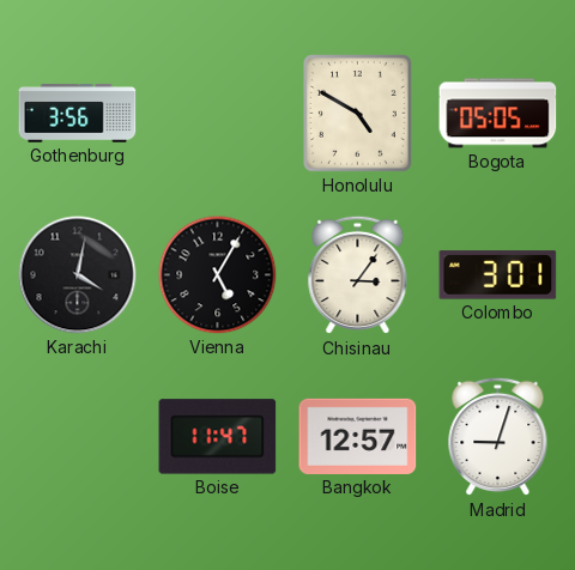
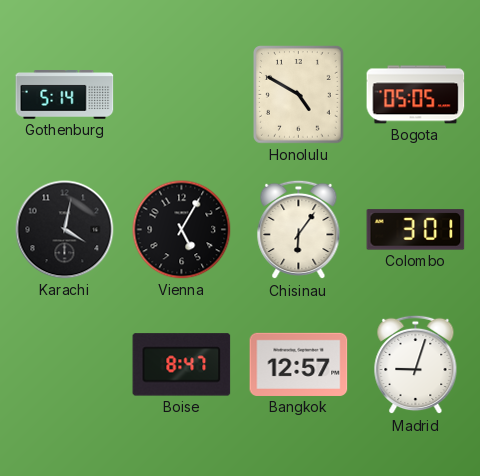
Gothenburg: 3:56 -> 5:14 (65, 95)
Chisinau: 3:06 -> 6:06 (299, 230)
Boise: 11:47 -> 8:47 (182, 365)
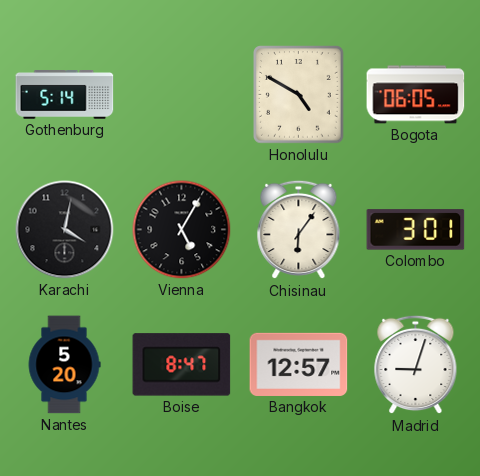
Bogota: 05:05 -> 06:05 (416, 95)
Nantes: none -> 5:20 (64, 365)
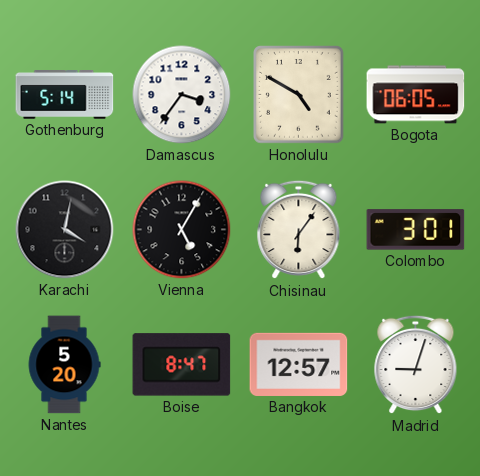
Damascus: none -> 3:36 (182, 95)
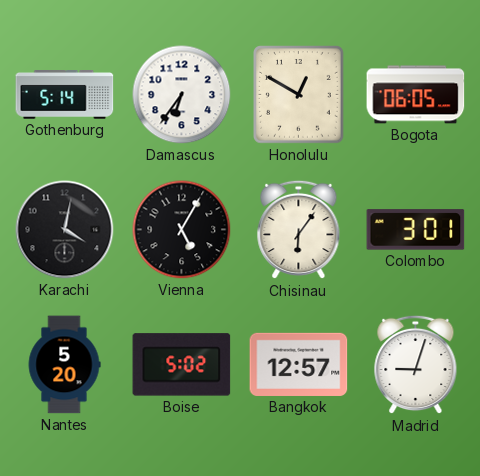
Damascus: 3:36 -> 6:36 (182, 95)
Honolulu: 4:50 -> 12:50 (299, 95)
Boise: 8:47 -> 5:02 (182, 365)
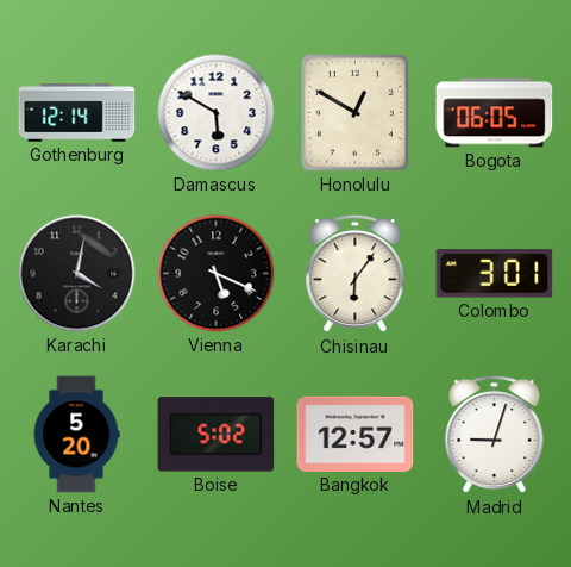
Gothenburg: 5:14 -> 12:14 (77, 113)
Damascus: 6:36 -> 5:50 (217, 113)
Vienna: 5:05 -> 5:19 (217, 274)
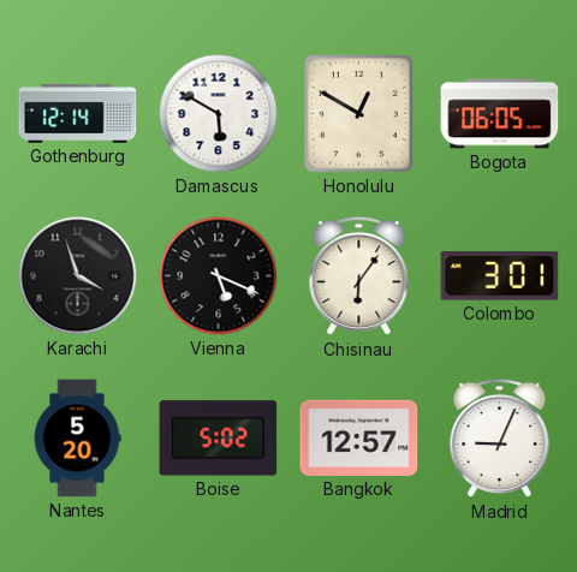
Karachi: 4:02 -> 3:57 (78, 276)
Madrid: 9:03 -> 9:04 (500, 439)
